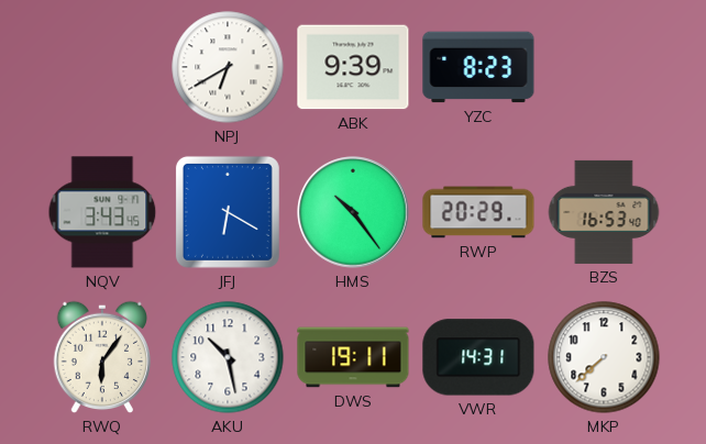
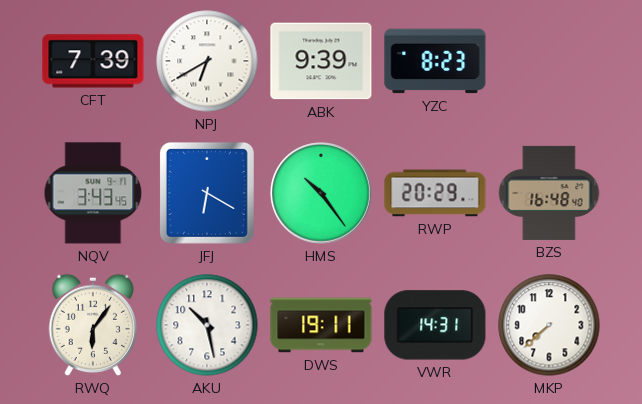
CFT: none -> 7:39 (93, 61)
BZS: 16:53 -> 16:48 (549, 193)
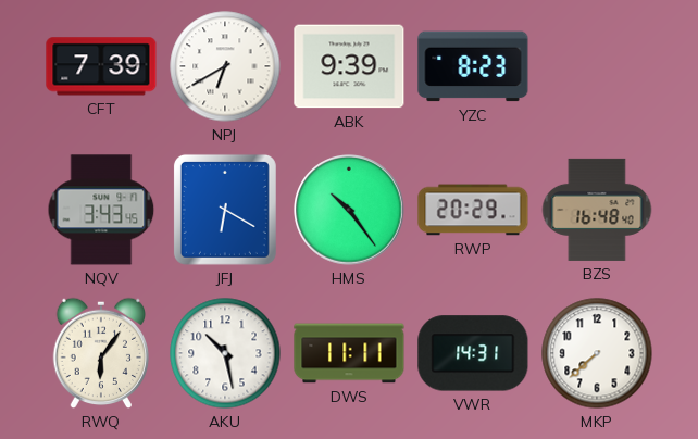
DWS: 19:11 -> 11:11 (349, 353)
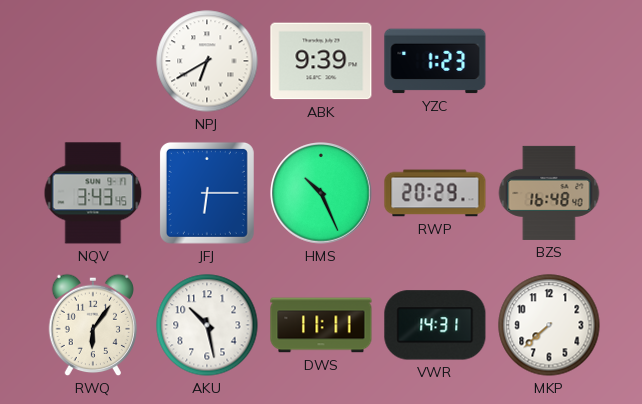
CFT: 7:39 -> none (101, 66)
YZC: 8:23 -> 1:23 (435, 61)
JFJ: 6:20 -> 6:15 (207, 193)
HMS: 10:24 -> 10:26 (321, 193)
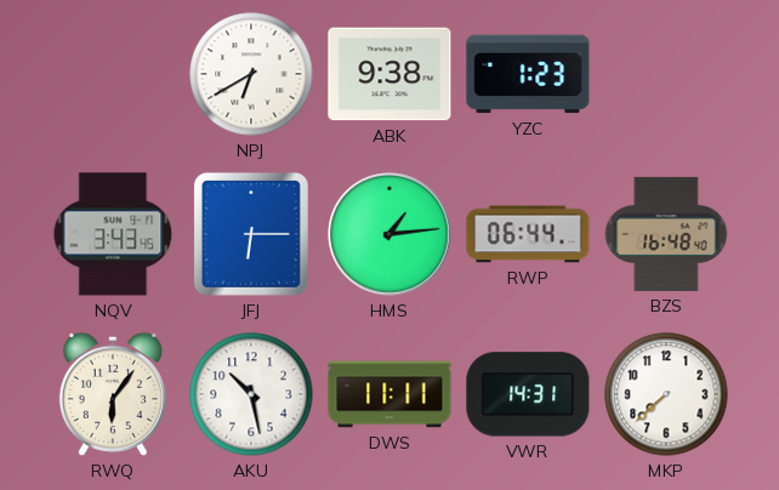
ABK: 9:39 -> 9:38 (389, 74)
HMS: 10:26 -> 1:14 (389, 234)
RWP: 20:29 -> 06:44 (528, 234)
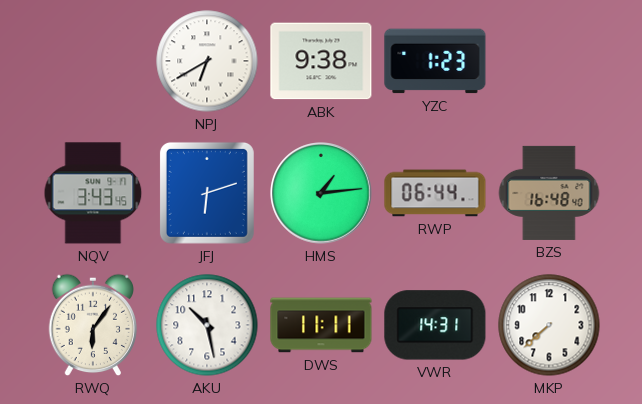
JFJ: 6:15 -> 6:12 (207, 193)
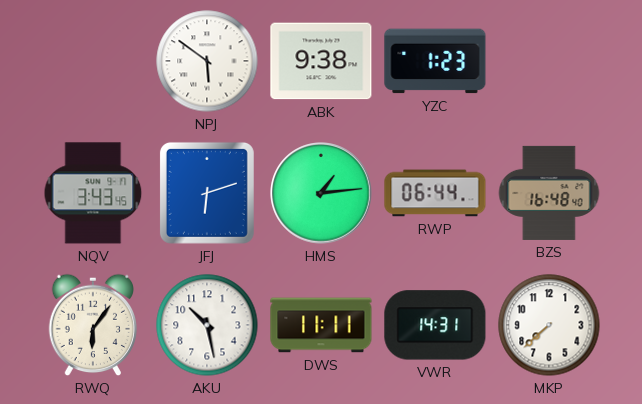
NPJ: 6:40 -> 5:51 (207, 61)
